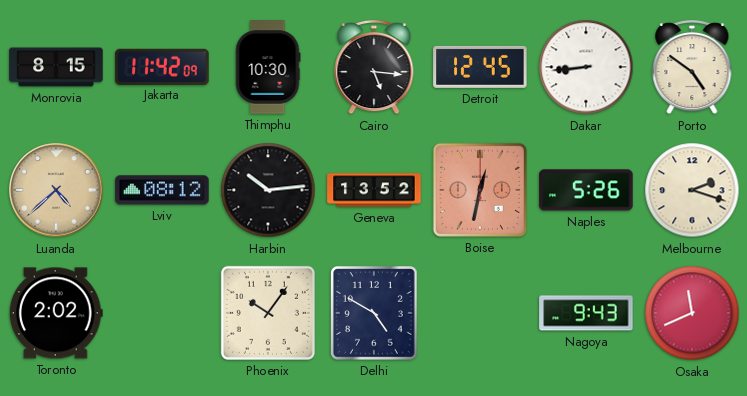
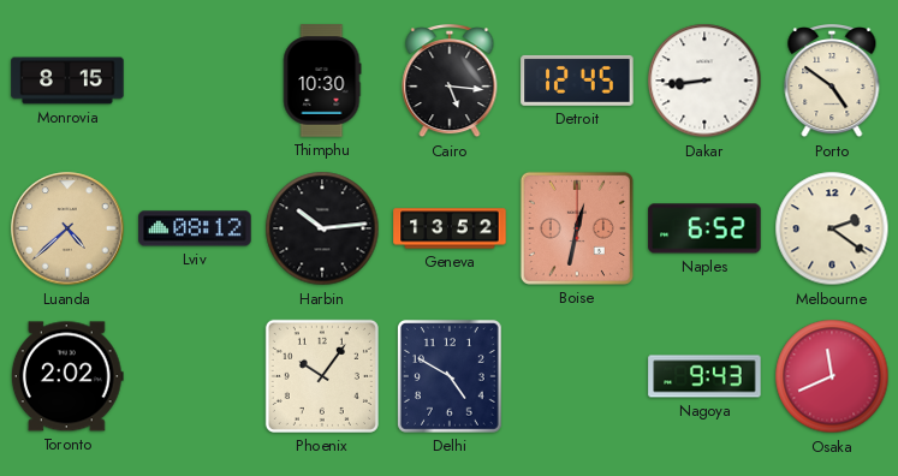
Jakarta: 11:42 -> none (162, 66)
Naples: 5:26 -> 6:52 (704, 228)
Melbourne: 2:18 -> 2:21 (832, 228)
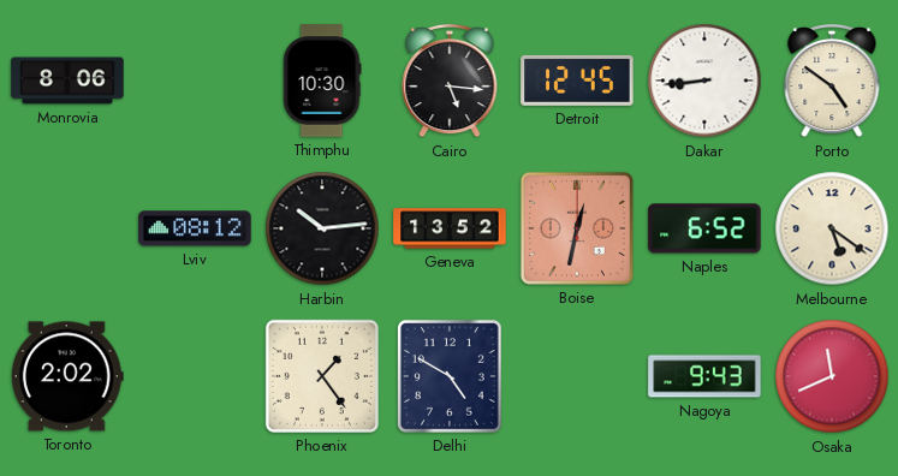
Monrovia: 8:15 -> 8:06 (67, 81)
Luanda: 4:38 -> none (67, 228)
Melbourne: 2:21 -> 5:21 (832, 228)
Phoenix: 10:06 -> 1:24 (322, 376)
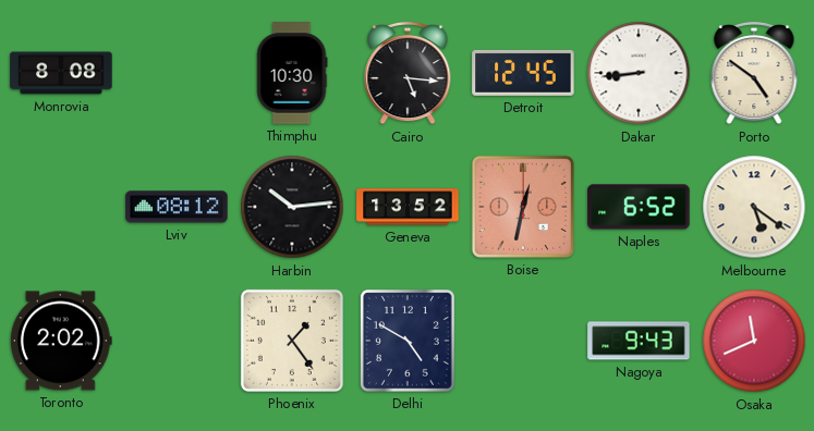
Monrovia: 8:06 -> 8:08 (61, 73)
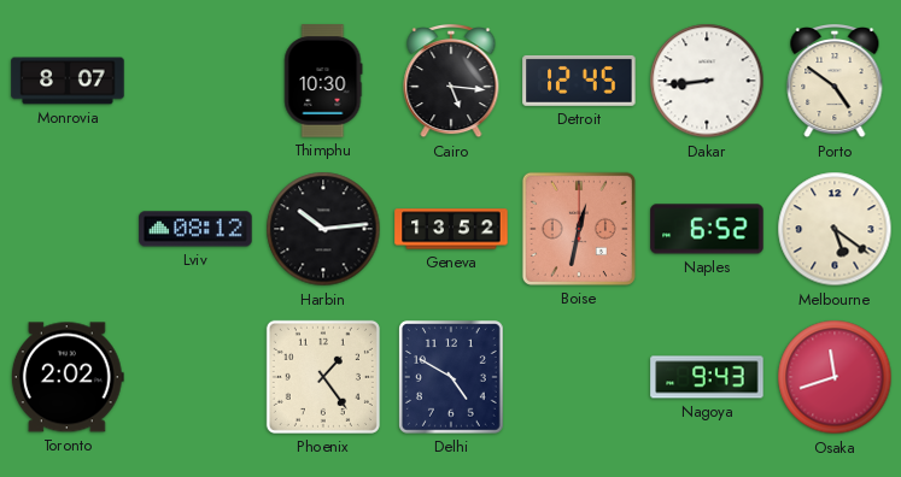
Monrovia: 8:08 -> 8:07 (68, 81)
Osaka: 11:41 -> 11:42 (835, 377)
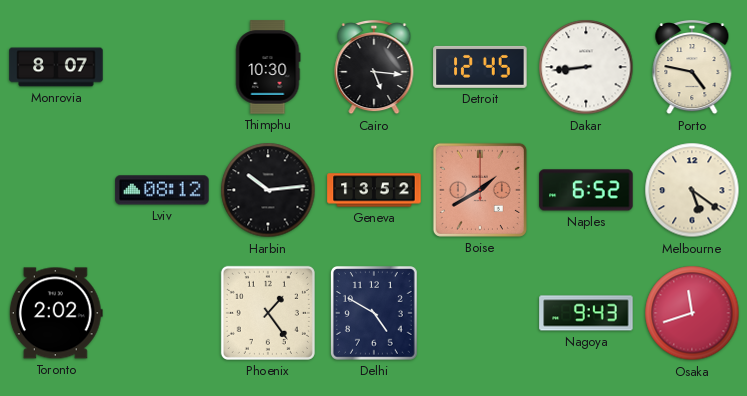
Porto: 4:51 -> 4:47 (692, 67)
Boise: 12:32 -> 1:40 (480, 190)
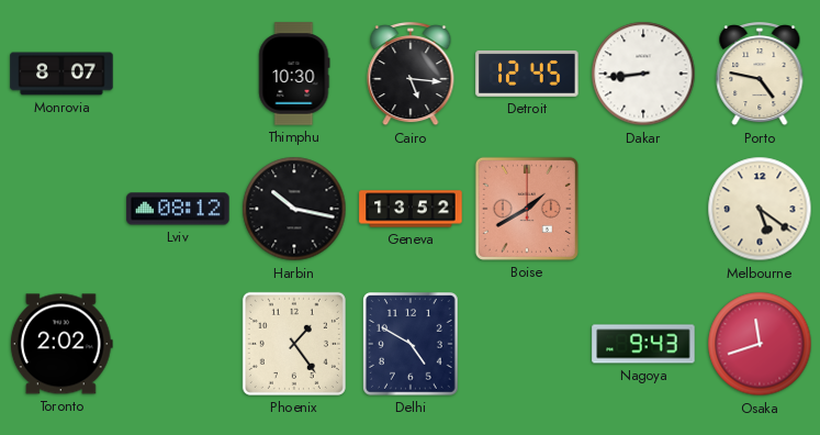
Harbin: 10:14 -> 10:17 (294, 209)
Naples: 6:52 -> none (586, 190)
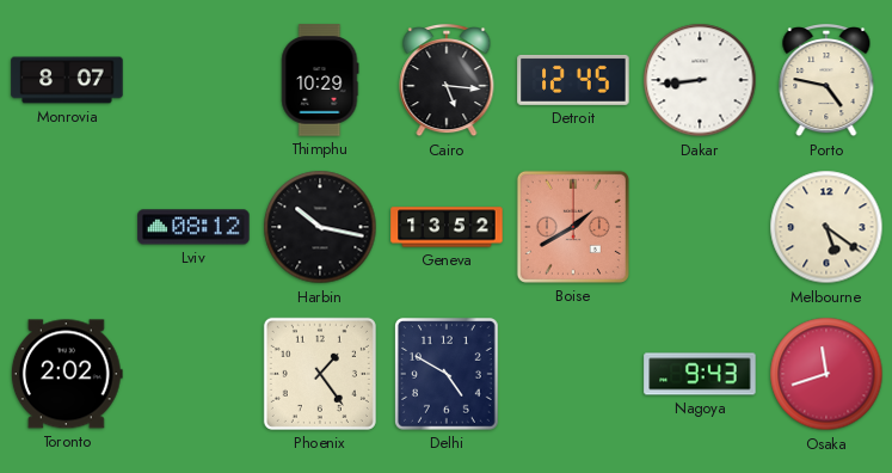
Thimphu: 10:30 -> 10:29 (320, 80)
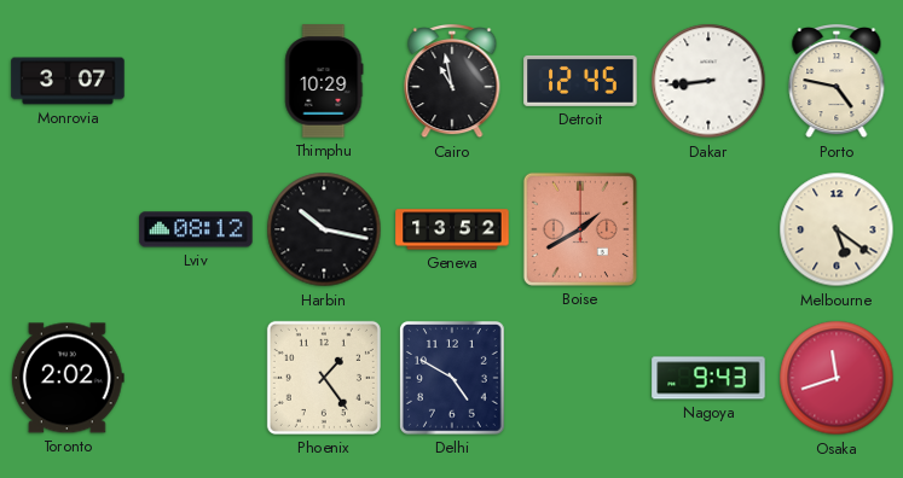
Monrovia: 8:07 -> 3:07 (68, 81)
Cairo: 5:16 -> 10:58 (452, 81)
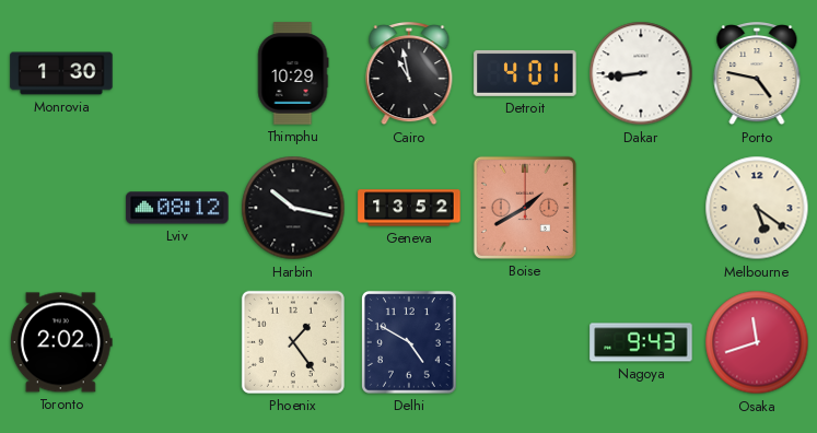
Monrovia: 3:07 -> 1:30 (61, 73)
Detroit: 12:45 -> 4:01 (525, 73)
